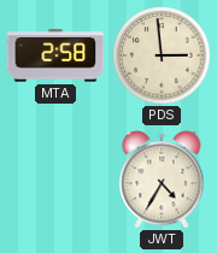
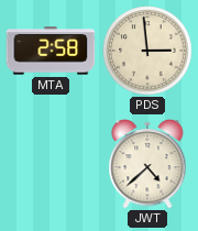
JWT: 4:35 -> 4:38 (147, 164)
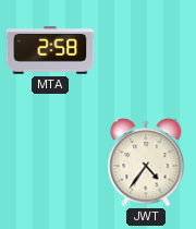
PDS: 2:59 -> none (147, 51)
JWT: 4:38 -> 4:36 (146, 162)
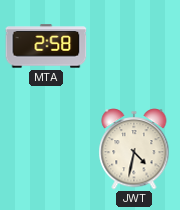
JWT: 4:36 -> 4:32 (134, 149)
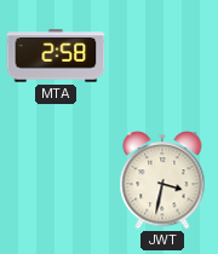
JWT: 4:32 -> 3:32 (162, 180)
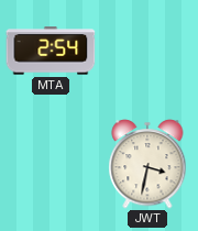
MTA: 2:58 -> 2:54 (51, 51)
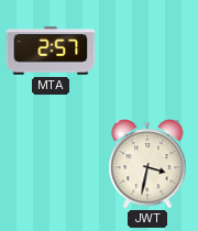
MTA: 2:54 -> 2:57 (51, 51)
